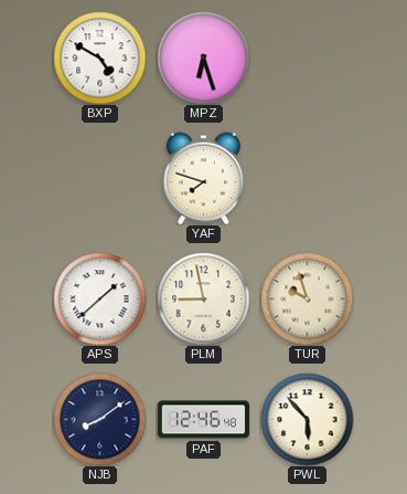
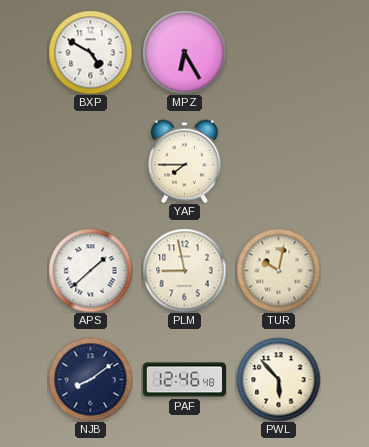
MPZ: 6:27 -> 6:25 (184, 52)
YAF: 7:48 -> 7:45 (184, 161)
TUR: 9:57 -> 10:02 (278, 270)
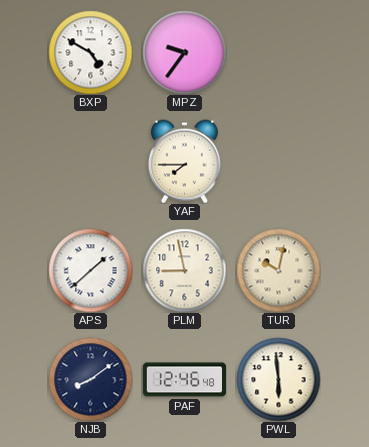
MPZ: 6:25 -> 9:36 (184, 52)
PWL: 5:53 -> 5:59 (278, 379)
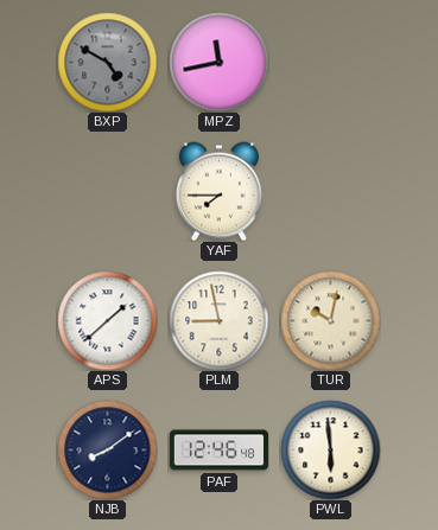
BXP dial: white -> grey (107, 62)
MPZ: 9:36 -> 11:43 (218, 62)
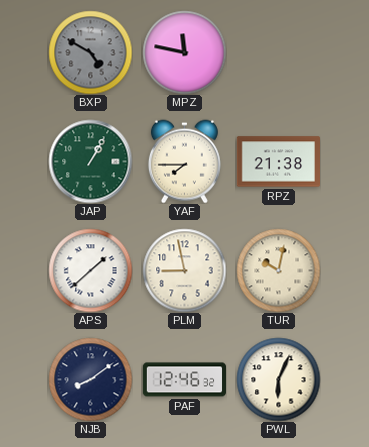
MPZ: 11:43 -> 11:47 (184, 52)
JAP: none -> 1:05 (90, 161)
RPZ: none -> 21:38 (278, 162)
PAF: 12:46:48 -> 12:46:32 (184, 380)
PWL: 5:59 -> 6:04 (278, 379)
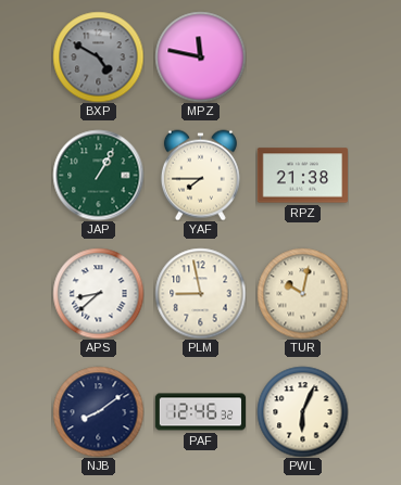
APS: 1:38 -> 8:38 (98, 293)
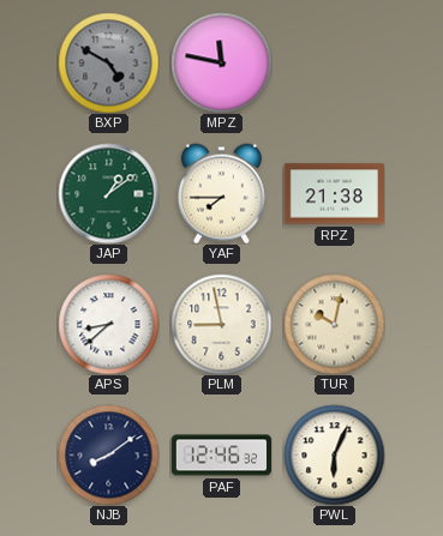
JAP: 1:05 -> 1:09 (108, 193)
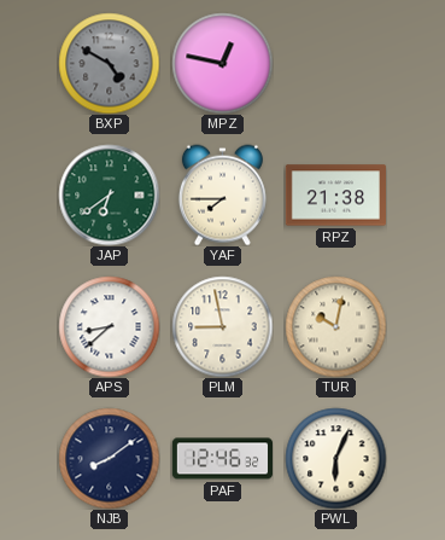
MPZ: 11:47 -> 12:47 (222, 63)
JAP: 1:09 -> 6:39 (109, 194)
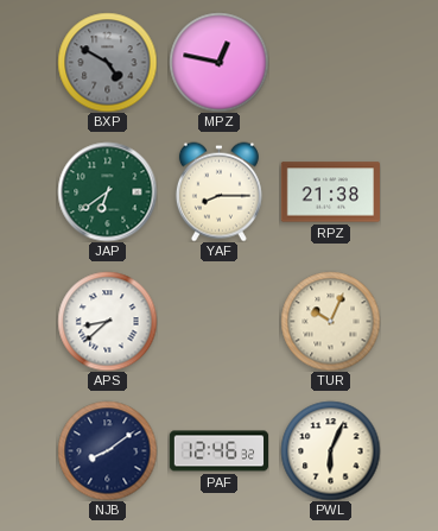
YAF: 7:45 -> 8:15 (218, 191)
PLM: 8:58 -> none (222, 326)
TUR: 10:02 -> 10:04 (330, 321)
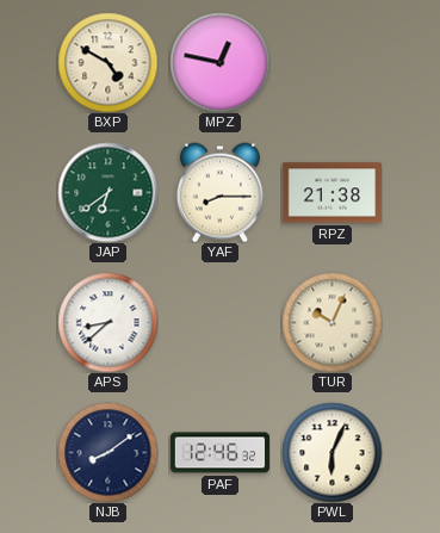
BXP dial: grey -> cream (107, 62)
